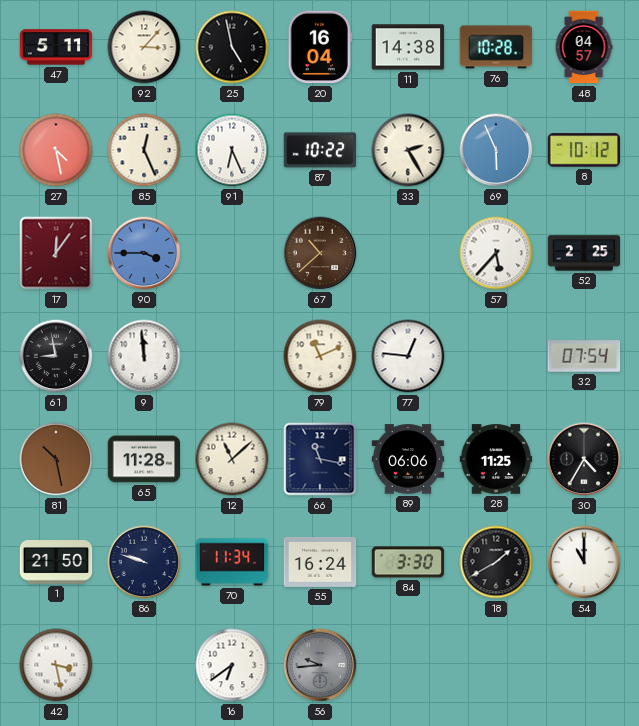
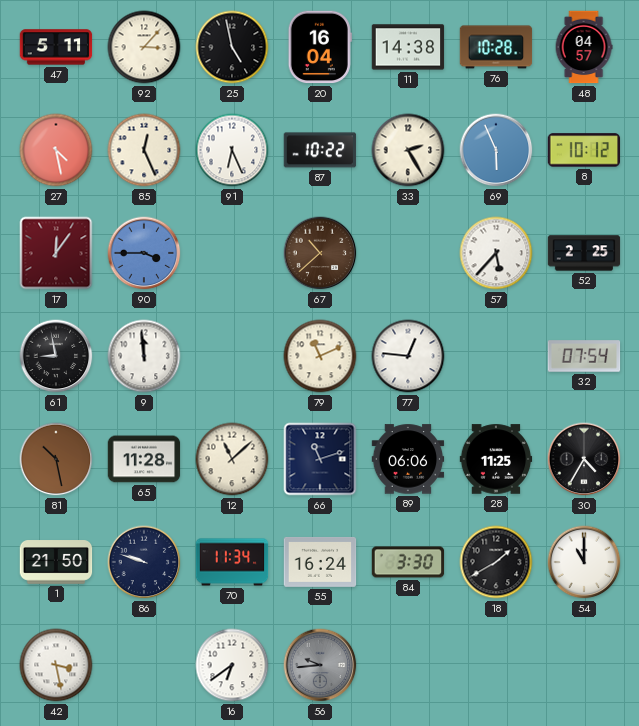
66: 11:17 -> 11:12 (320, 459)
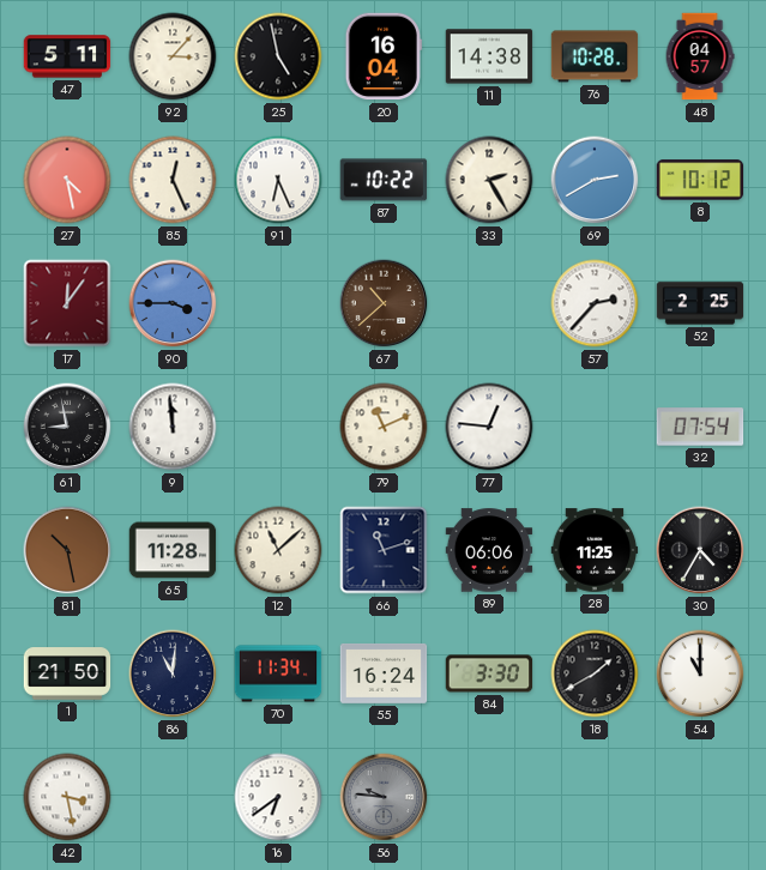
69: 5:56 -> 2:40 (595, 180)
57: 5:37 -> 2:37 (595, 303)
86: 9:48 -> 11:01 (173, 673)
56: 9:44 -> 9:46 (384, 797)
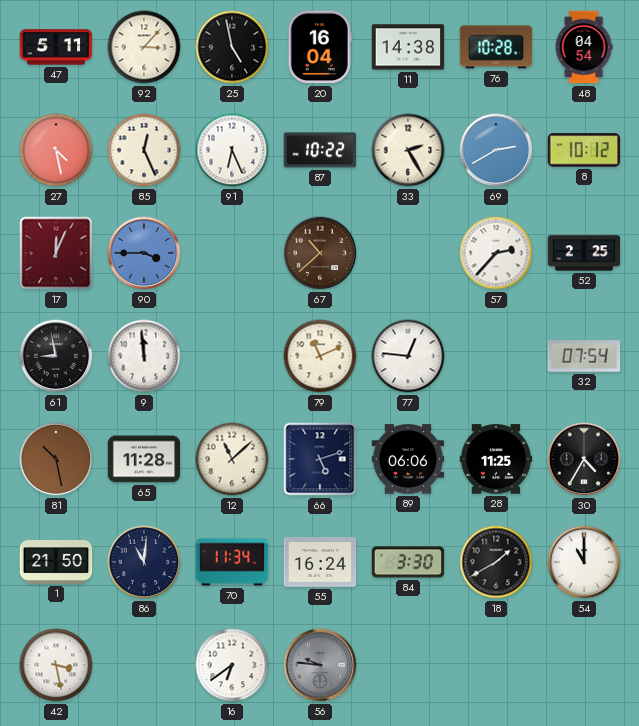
48: 04:57 -> 04:54 (584, 47)
17: 12:06 -> 12:04 (56, 253)
66: 11:12 -> 5:12 (320, 459)
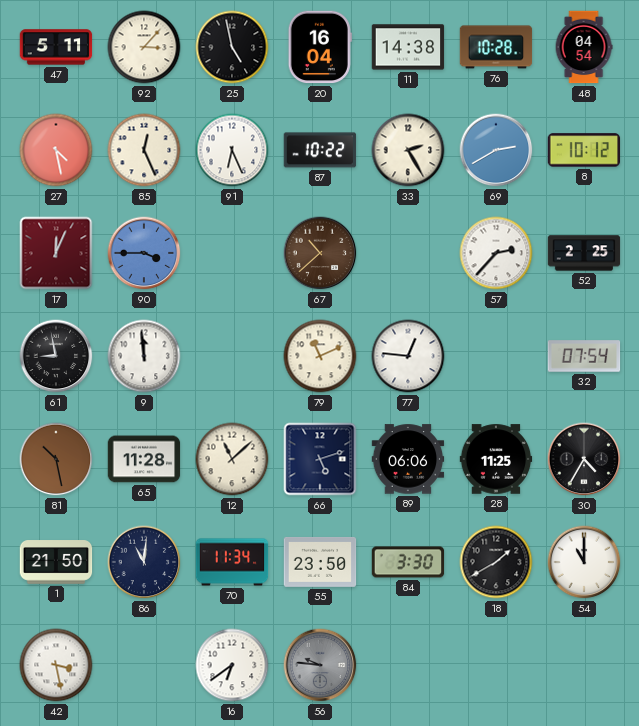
55: 16:24 -> 23:50 (320, 562)
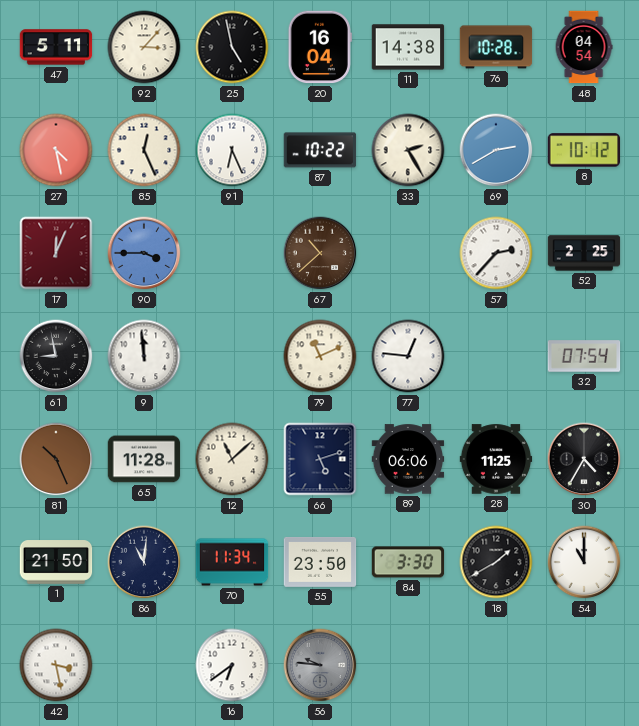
81: 10:28 -> 10:26 (56, 459)
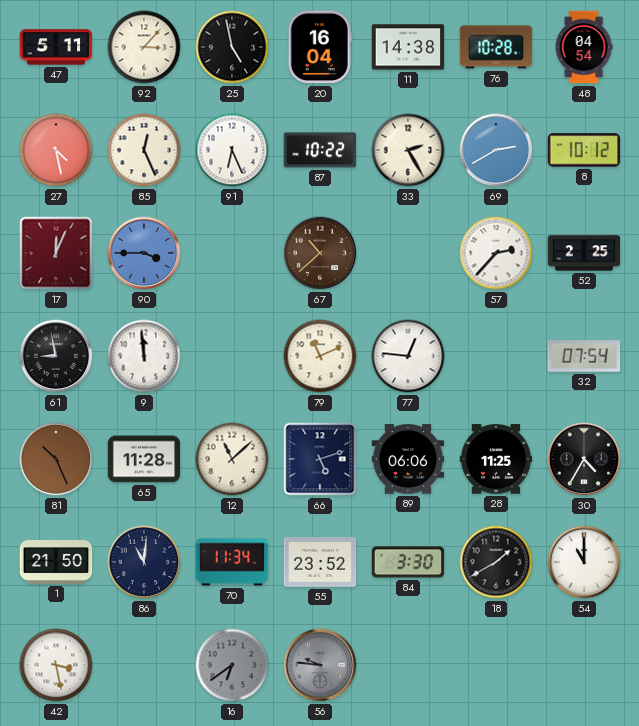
55: 23:50 -> 23:52 (320, 562)
16 dial: white -> grey (232, 665)
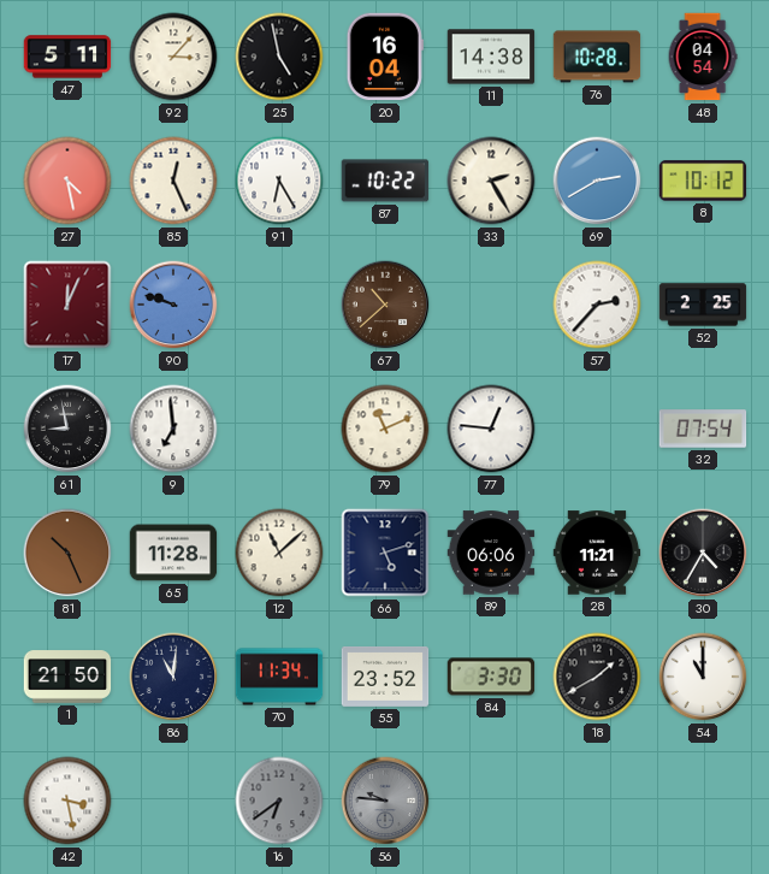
91: 6:26 -> 6:25 (279, 181)
90: 3:45 -> 9:48 (173, 305)
9: 11:59 -> 6:59 (173, 429)
28: 11:25 -> 11:21 (597, 553)
